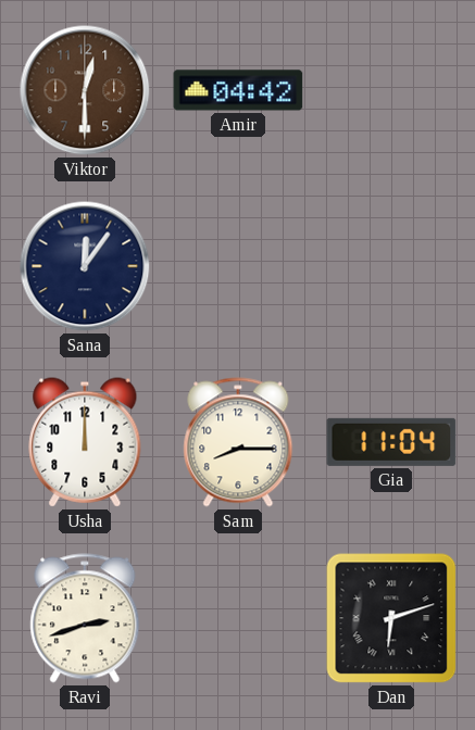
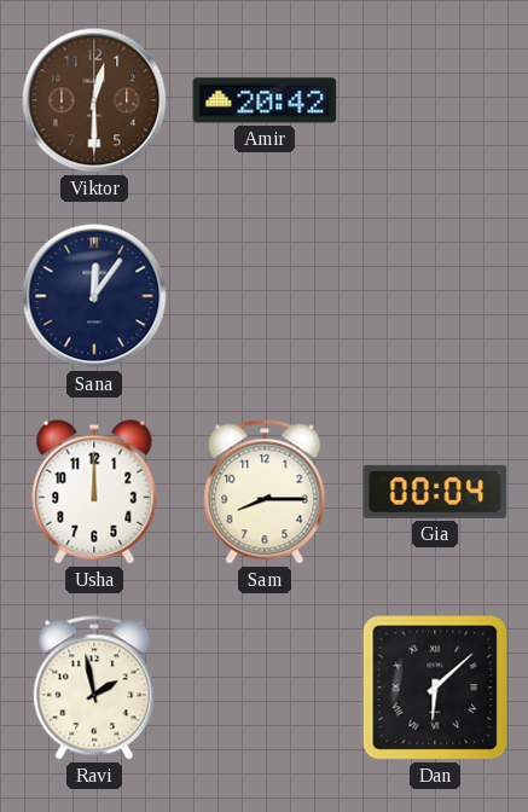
Amir: 04:42 -> 20:42 (265, 100)
Gia: 11:04 -> 00:04 (435, 492)
Ravi: 2:42 -> 1:58 (94, 688)
Dan: 6:12 -> 6:08 (435, 688)
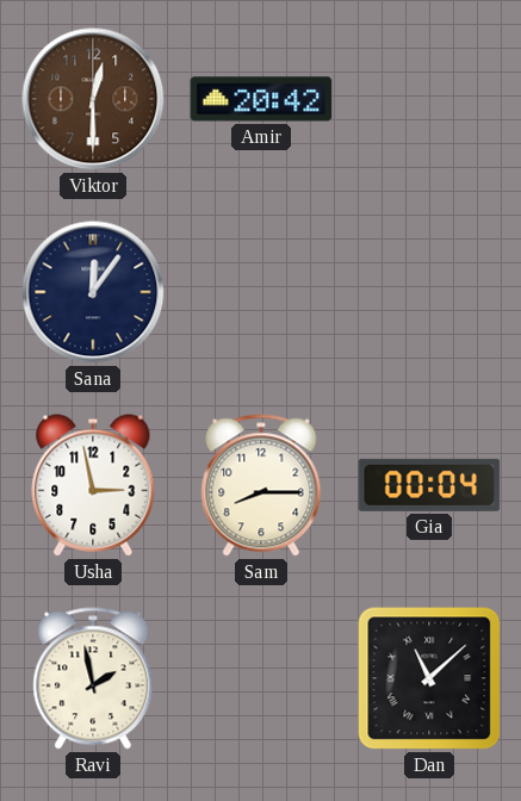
Usha: 12:00 -> 2:58 (93, 485)
Dan: 6:08 -> 11:08 (429, 678)
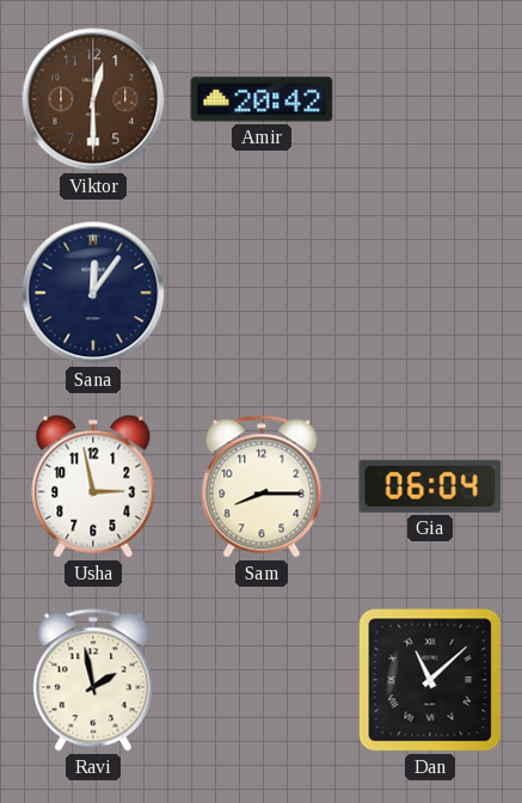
Gia: 00:04 -> 06:04 (430, 486)
